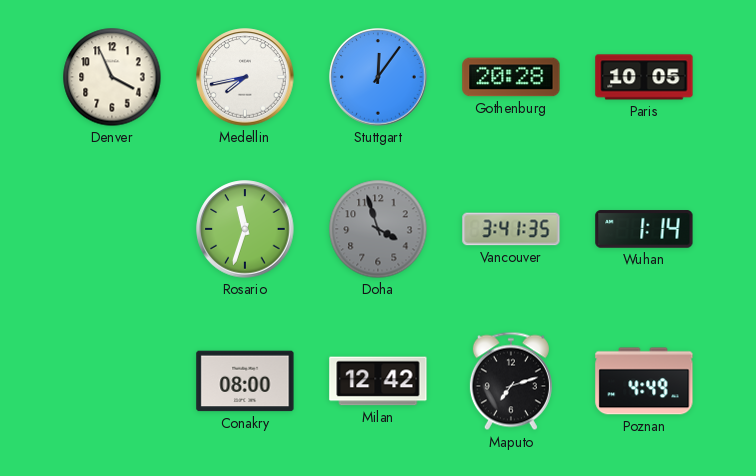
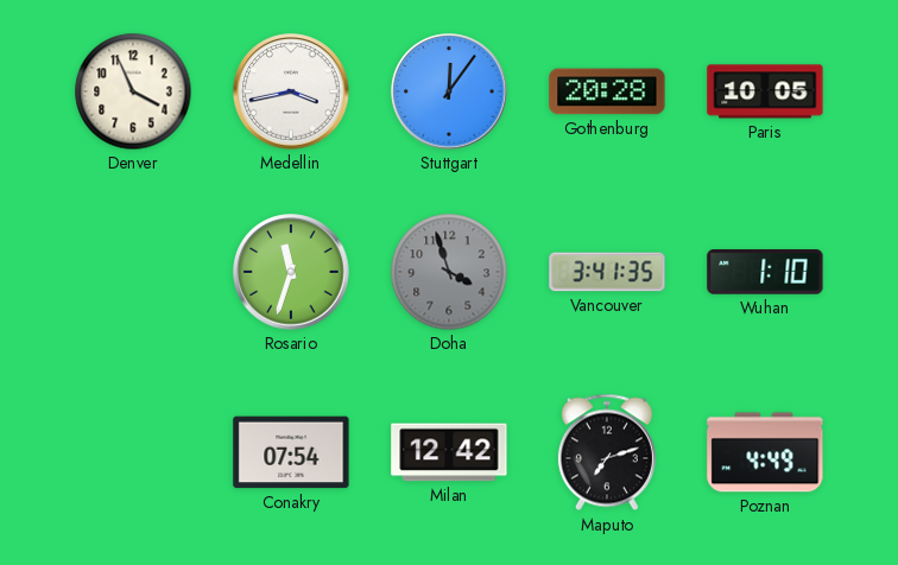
Medellin: 7:43 -> 3:43 (291, 91)
Wuhan: 1:14 -> 1:10 (765, 272)
Conakry: 08:00 -> 07:54 (291, 452)
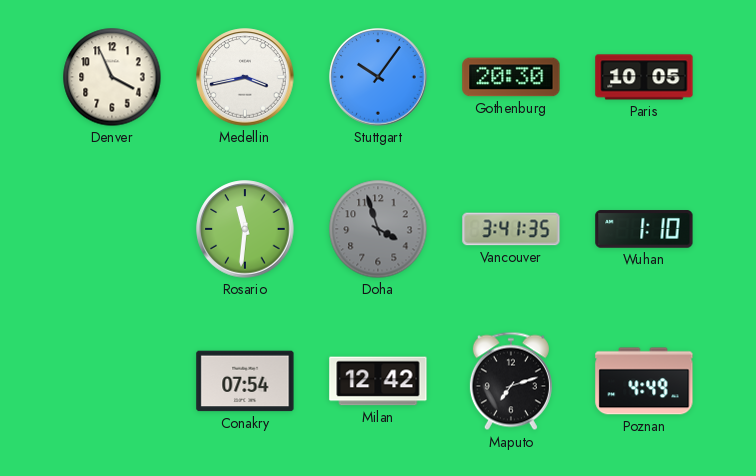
Stuttgart: 12:06 -> 10:06 (378, 77)
Gothenburg: 20:28 -> 20:30 (511, 77)
Rosario: 11:33 -> 11:31 (245, 229)
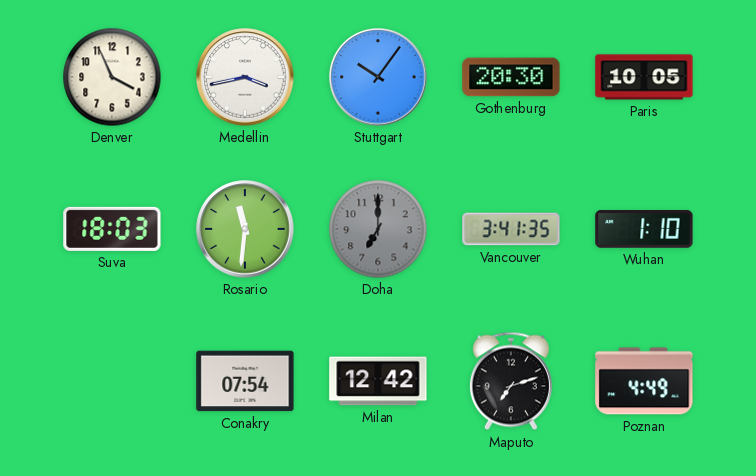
Suva: none -> 18:03 (112, 229)
Doha: 3:57 -> 7:00 (378, 229)
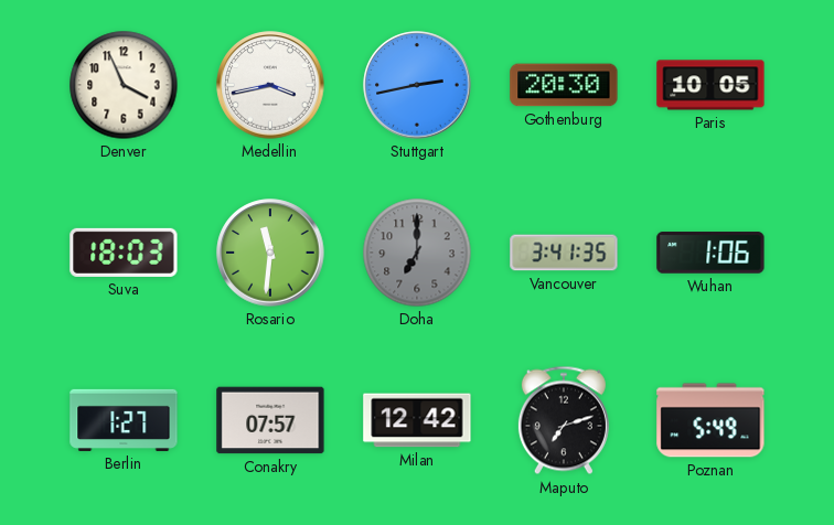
Stuttgart: 10:06 -> 2:43 (417, 85)
Wuhan: 1:10 -> 1:06 (710, 253)
Berlin: none -> 1:27 (124, 420)
Conakry: 07:54 -> 07:57 (270, 420)
Poznan: 4:49 -> 5:49 (710, 420)
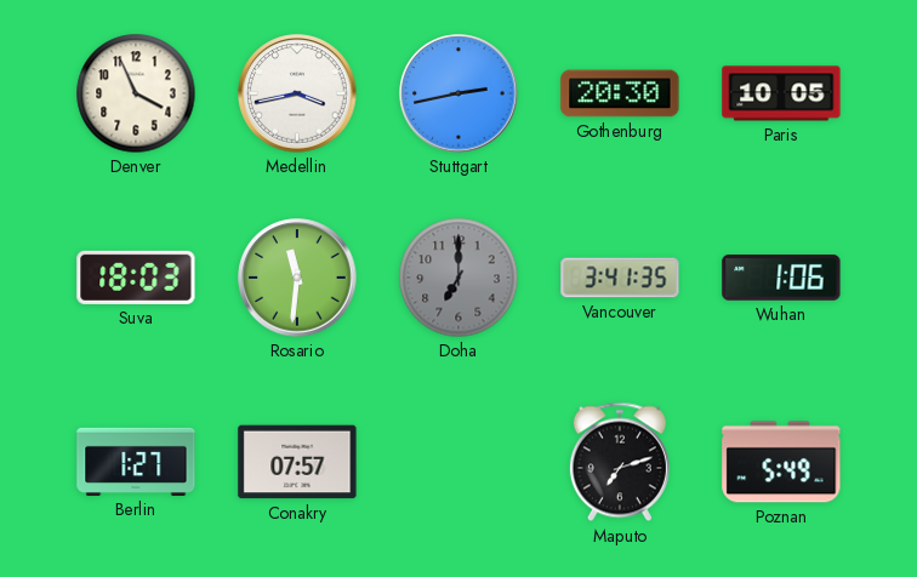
Milan: 12:42 -> none (417, 420)
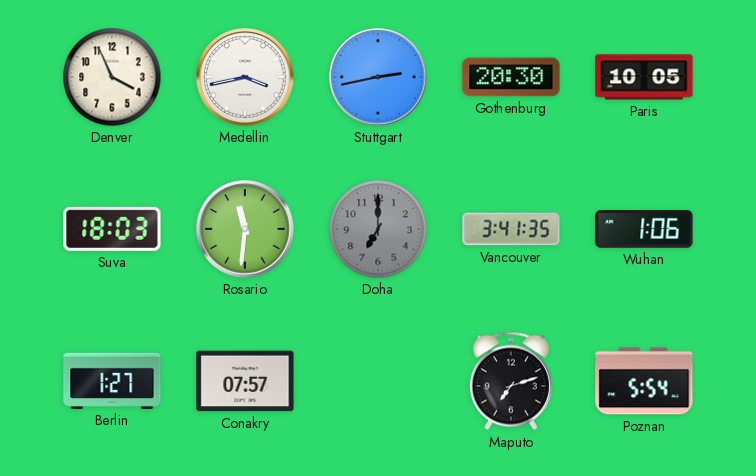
Poznan: 5:49 -> 5:54 (644, 381)
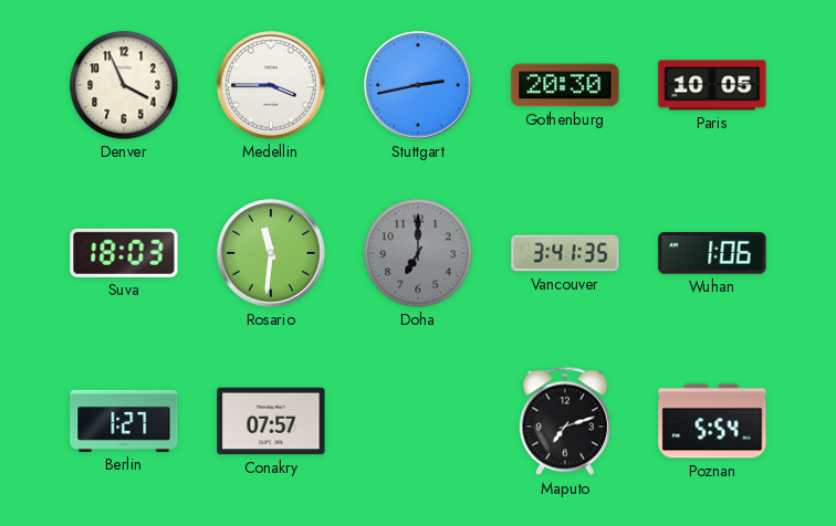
Medellin: 3:43 -> 3:45 (271, 85)
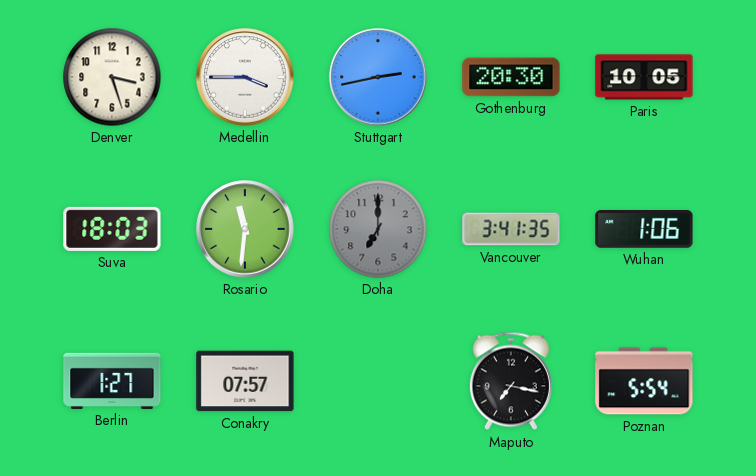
Denver: 3:56 -> 3:27 (112, 77)
Maputo: 7:12 -> 7:17 (511, 381)
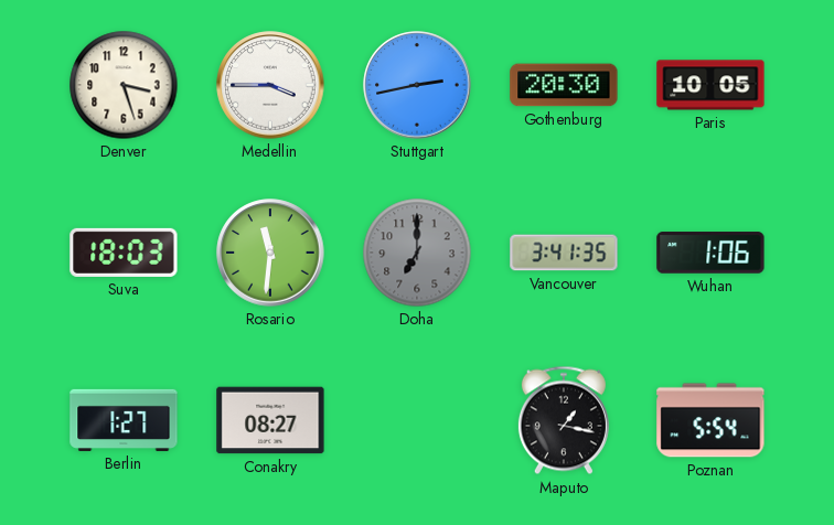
Conakry: 07:57 -> 08:27 (270, 420)
Maputo: 7:17 -> 1:17 (564, 420)
